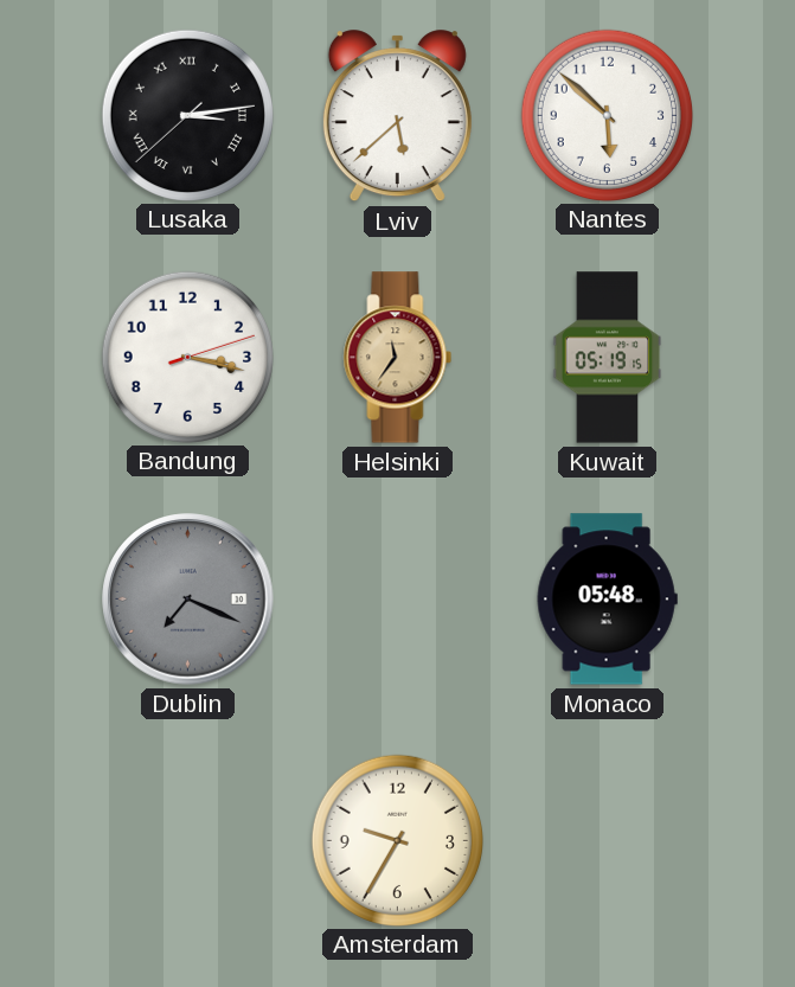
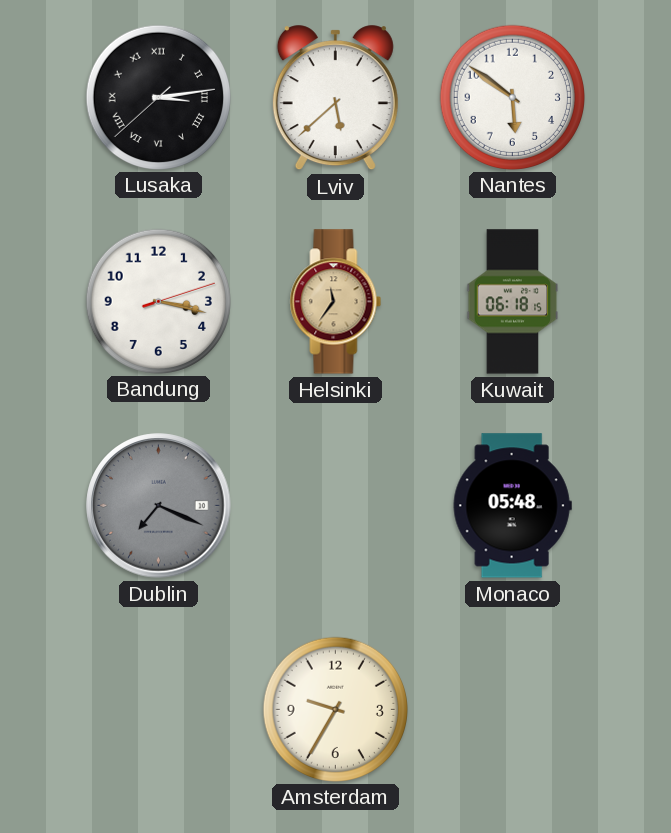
Nantes: 5:52 -> 5:51 (512, 97)
Kuwait: 05:19 -> 06:18 (513, 302)
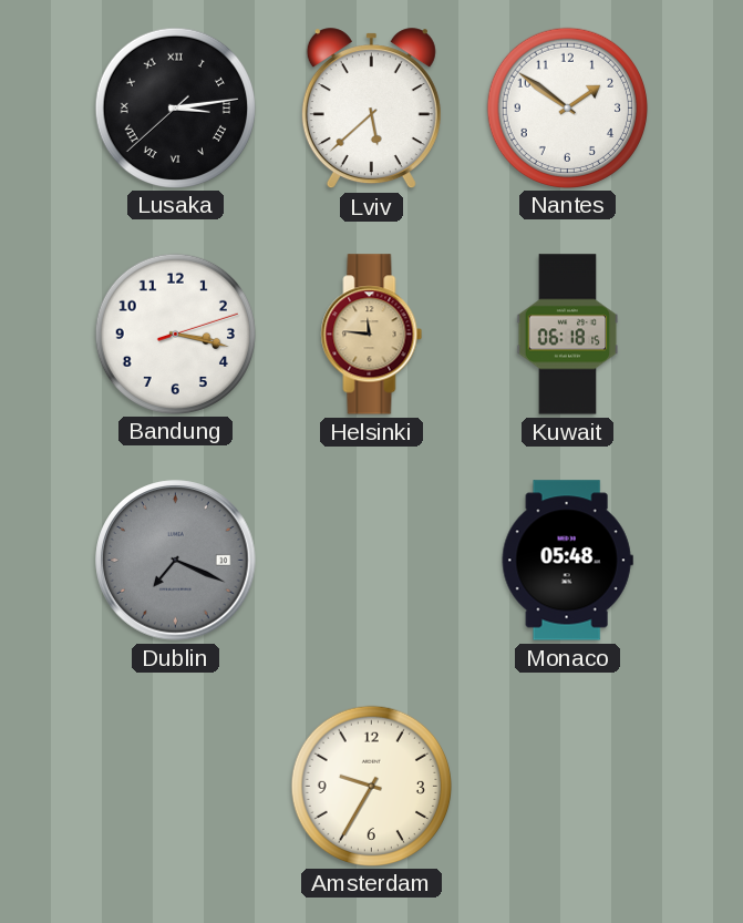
Nantes: 5:51 -> 1:51 (567, 107)
Helsinki: 11:36 -> 11:46 (372, 335)
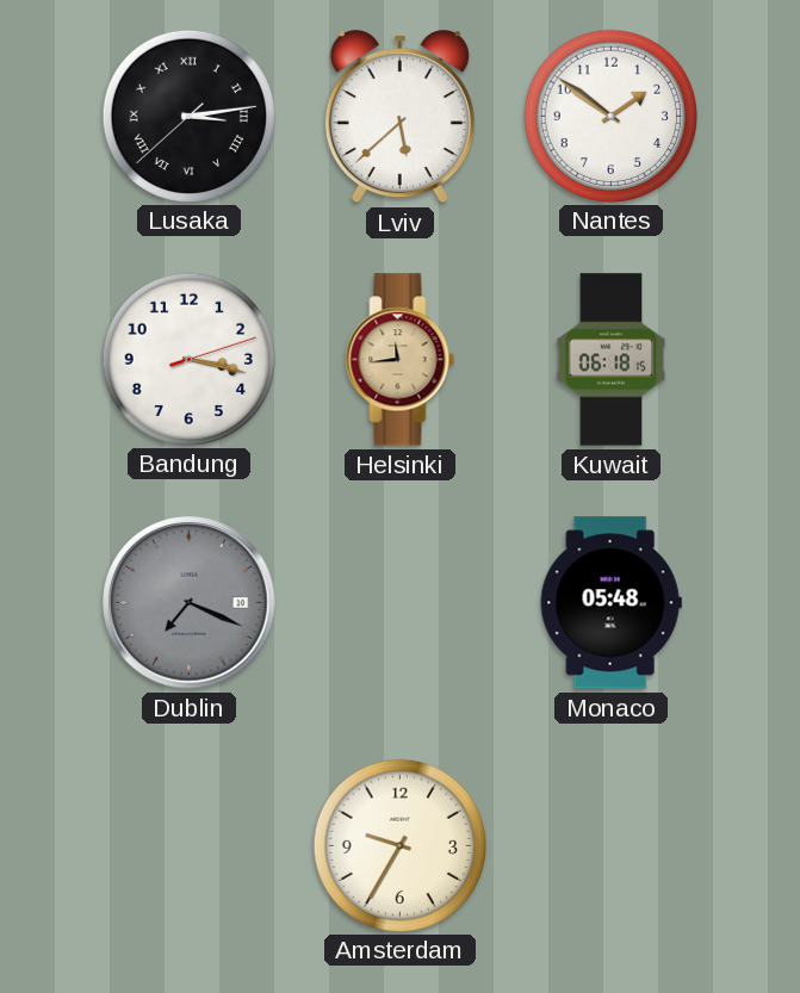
Helsinki: 11:46 -> 11:44 (401, 360)
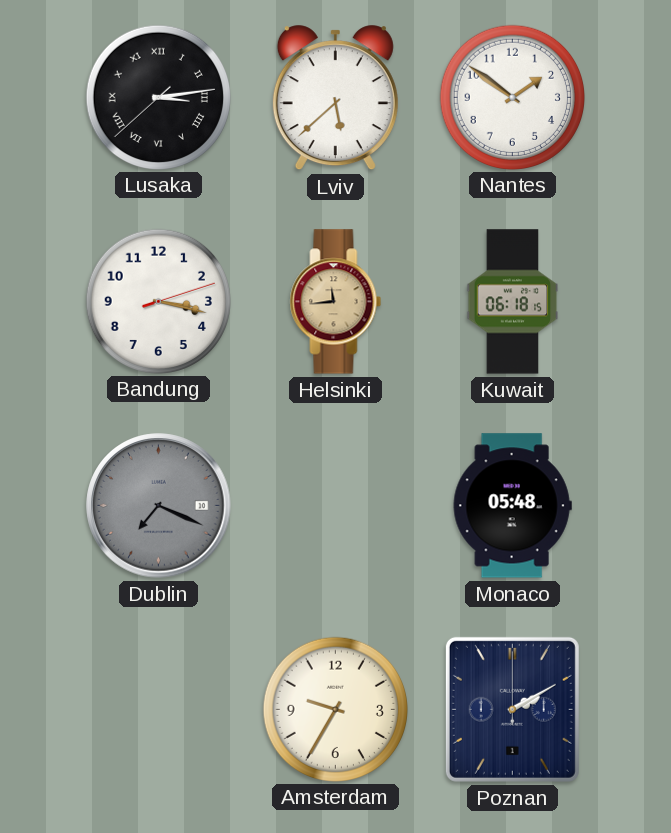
Poznan: none -> 2:10 (512, 709)
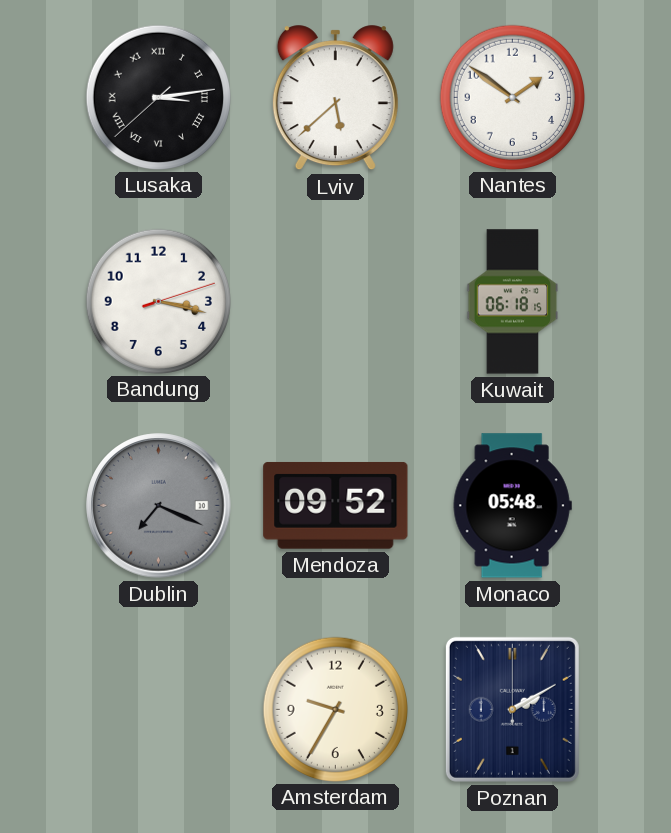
Helsinki: 11:44 -> none (336, 302)
Mendoza: none -> 09:52 (336, 505)
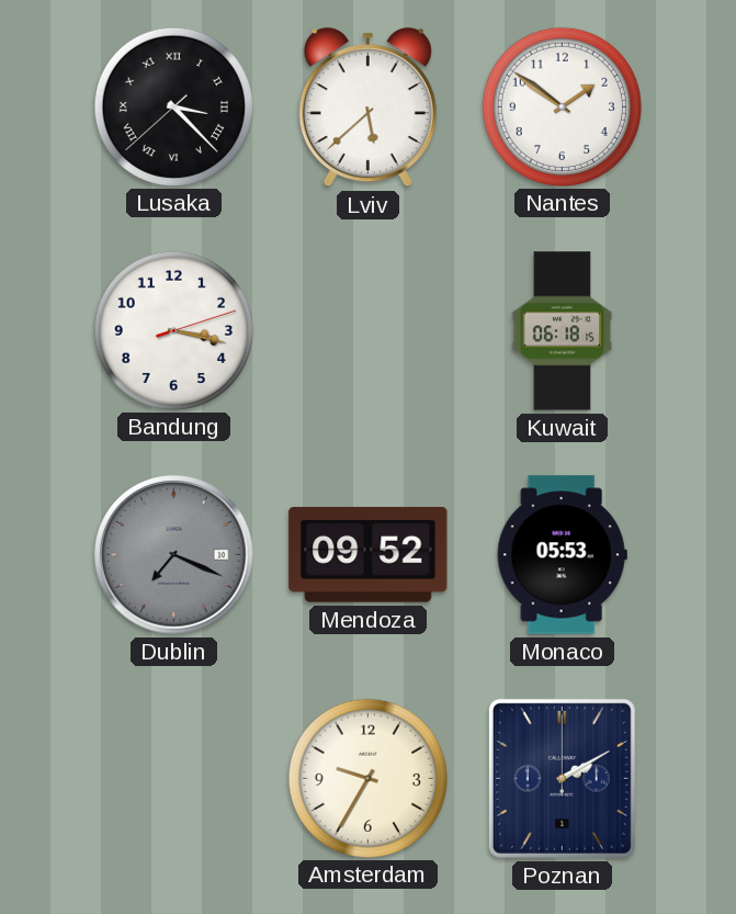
Lusaka: 3:13 -> 3:22 (173, 106)
Monaco: 05:48 -> 05:53 (562, 555)
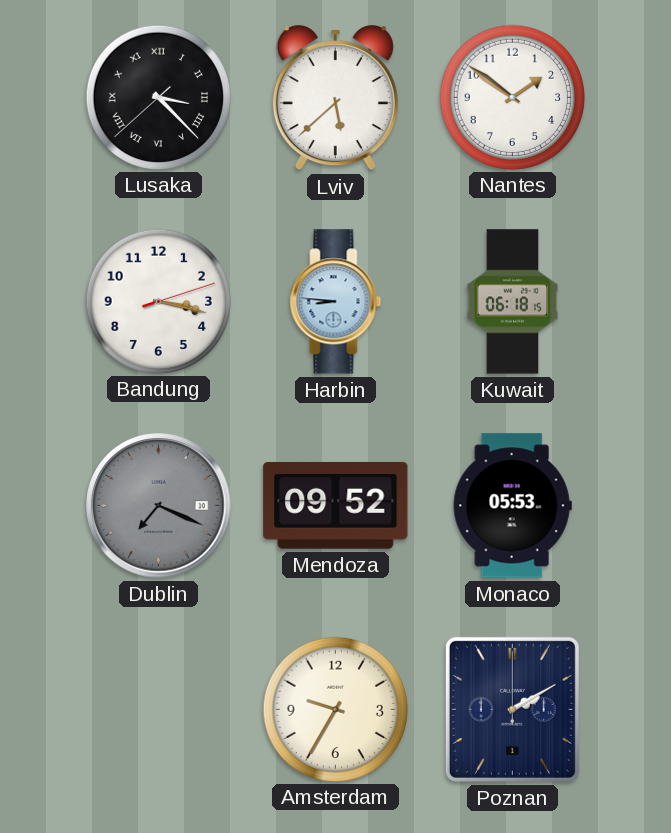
Harbin: none -> 8:46 (336, 302)
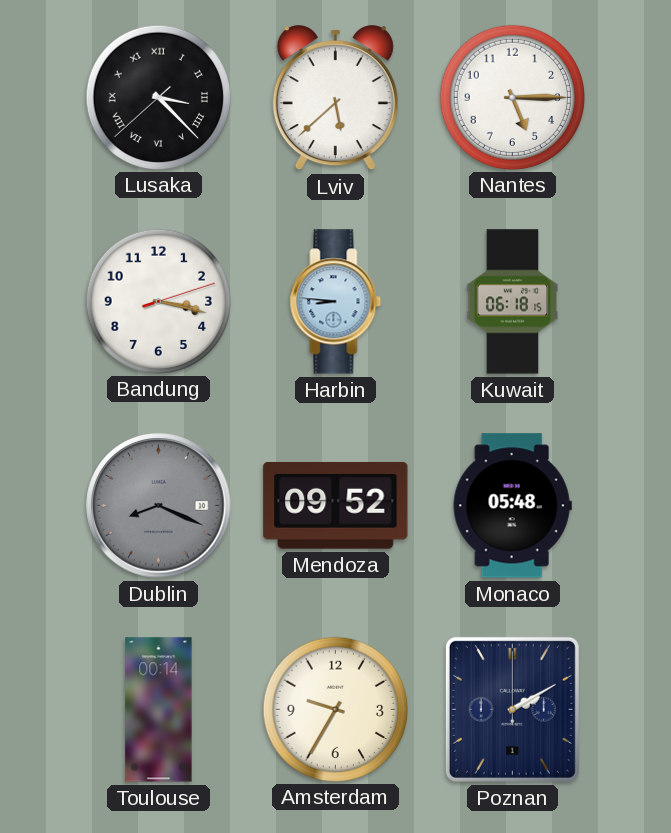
Nantes: 1:51 -> 5:15 (512, 97)
Dublin: 7:19 -> 8:19 (159, 506)
Monaco: 05:53 -> 05:48 (512, 506)
Toulouse: none -> 00:14 (159, 710)
